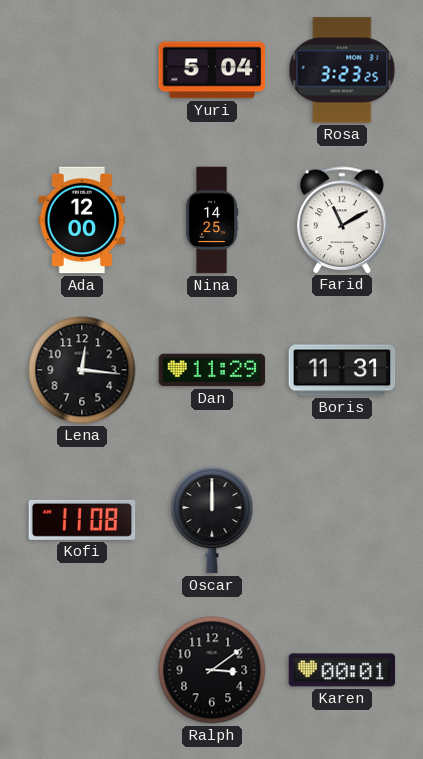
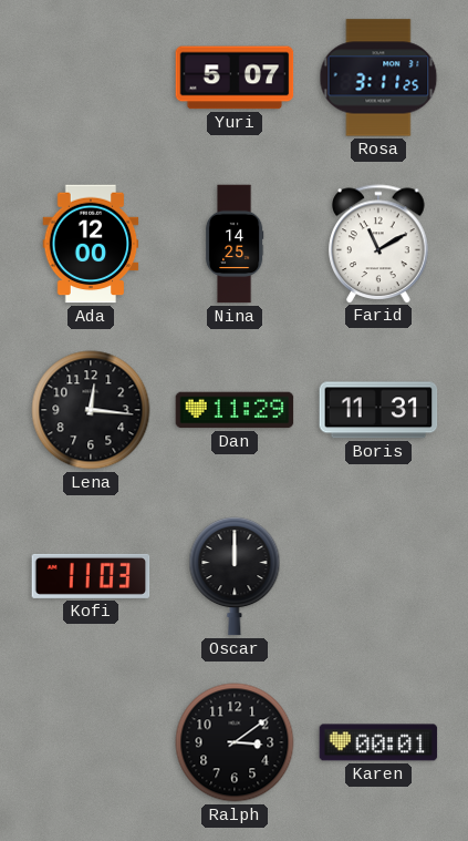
Yuri: 5:04 -> 5:07 (235, 78)
Rosa: 3:23 -> 3:11 (378, 78)
Kofi: 11:08 -> 11:03 (91, 576)
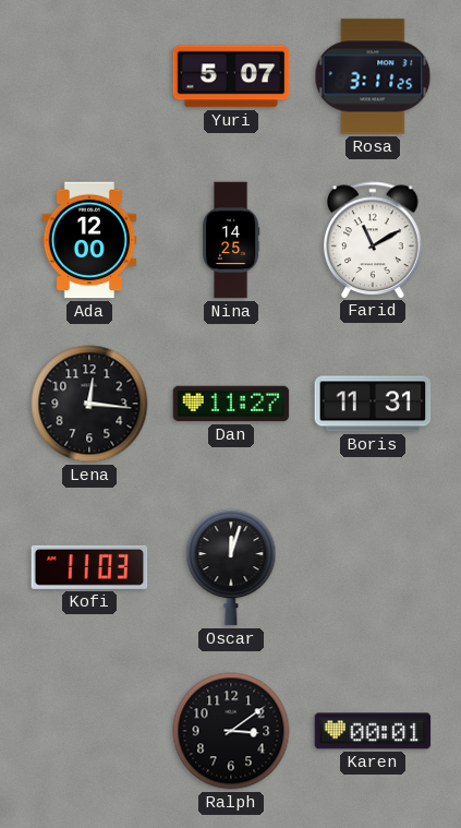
Dan: 11:29 -> 11:27 (231, 404)
Oscar: 12:00 -> 12:03 (231, 567)
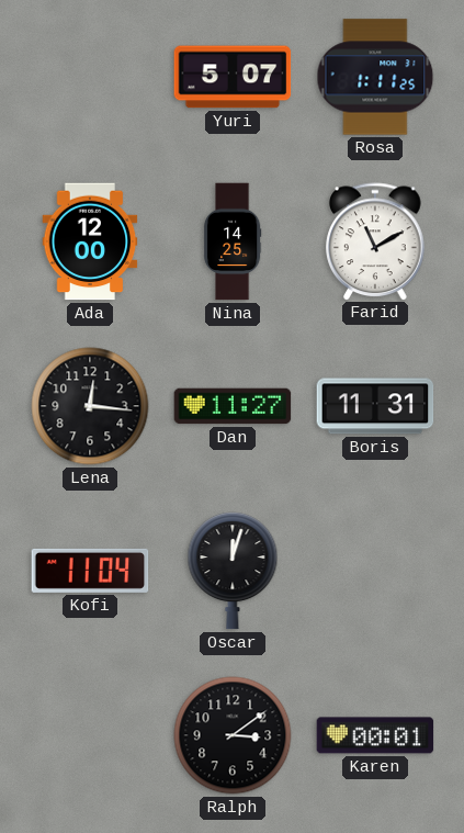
Rosa: 3:11 -> 1:11 (375, 77)
Kofi: 11:03 -> 11:04 (90, 571)
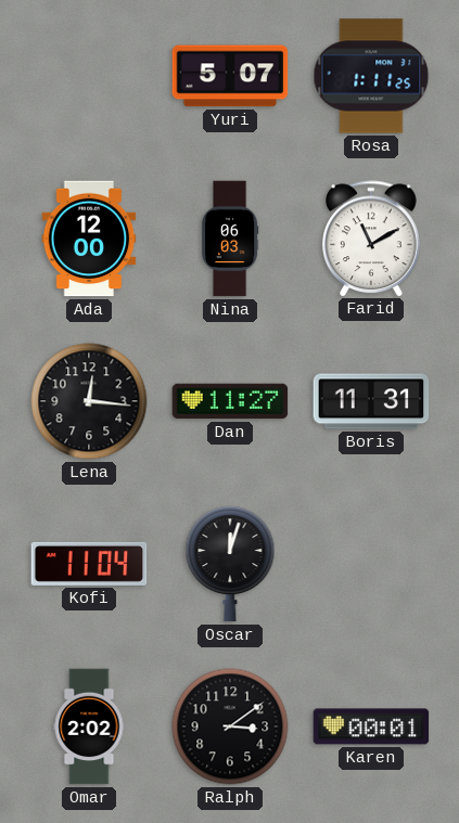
Nina: 14:25 -> 06:03 (230, 239)
Omar: none -> 2:02 (89, 726)
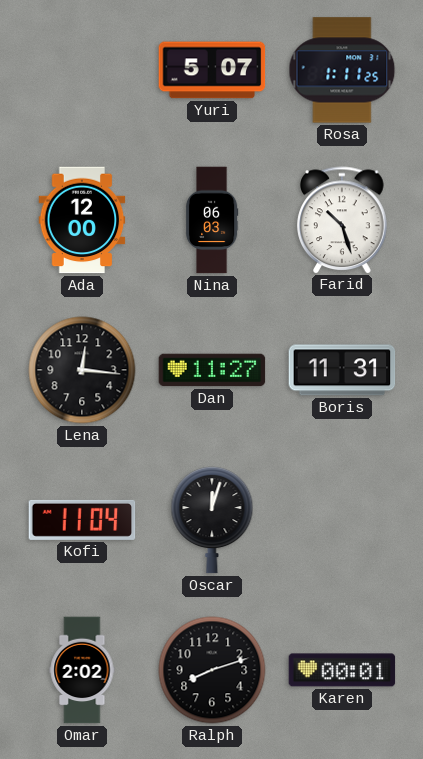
Farid: 11:10 -> 10:27 (342, 220)
Ralph: 3:09 -> 8:12 (212, 670)
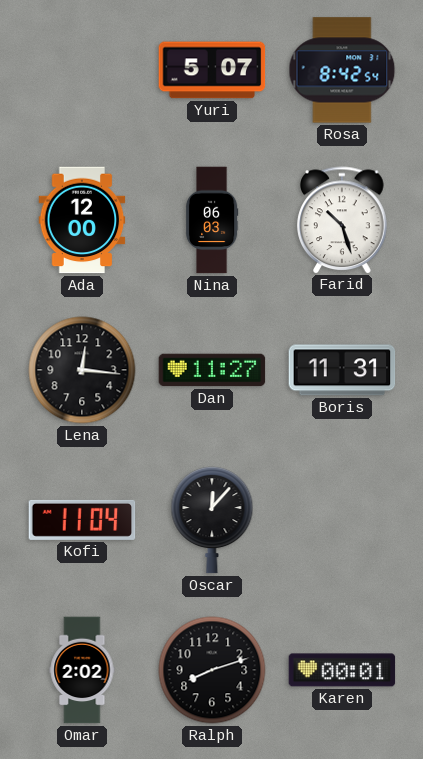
Rosa: 1:11 -> 8:42 (342, 70)
Oscar: 12:03 -> 12:07 (212, 520)
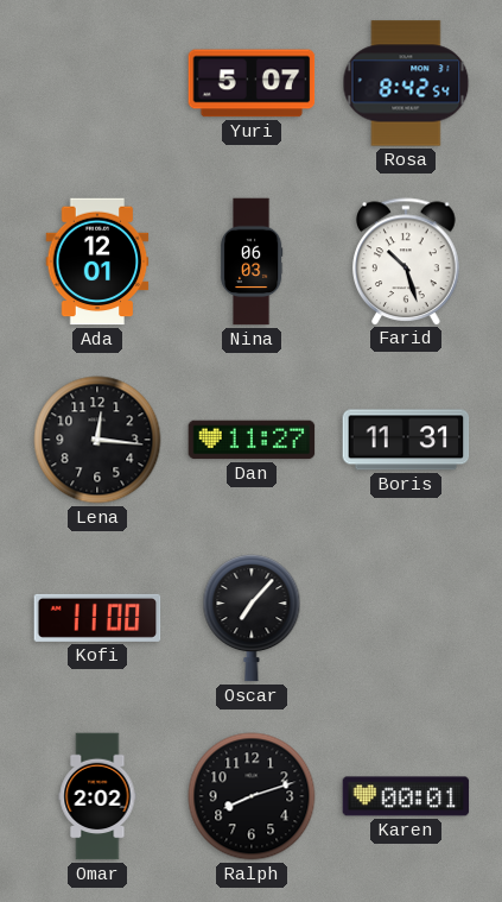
Ada: 12:00 -> 12:01 (97, 261)
Kofi: 11:04 -> 11:00 (97, 618)
Oscar: 12:07 -> 7:07 (252, 618)
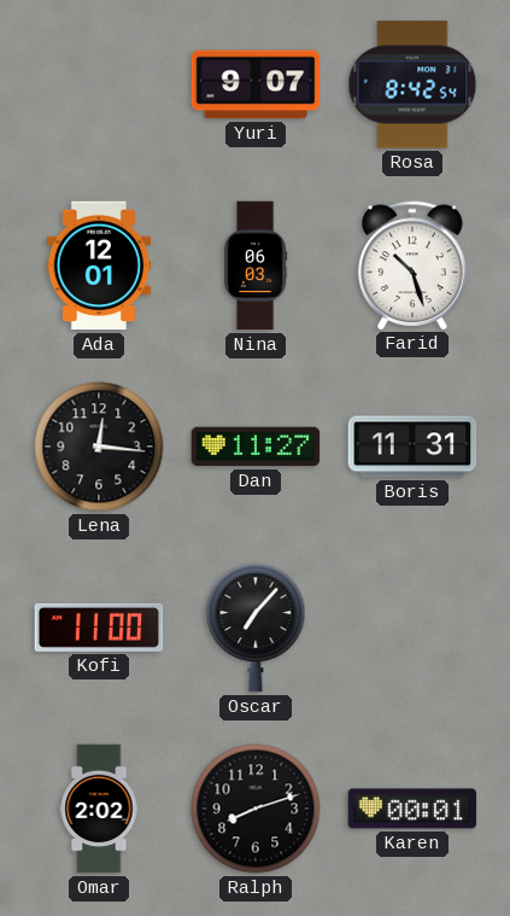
Yuri: 5:07 -> 9:07 (256, 84)
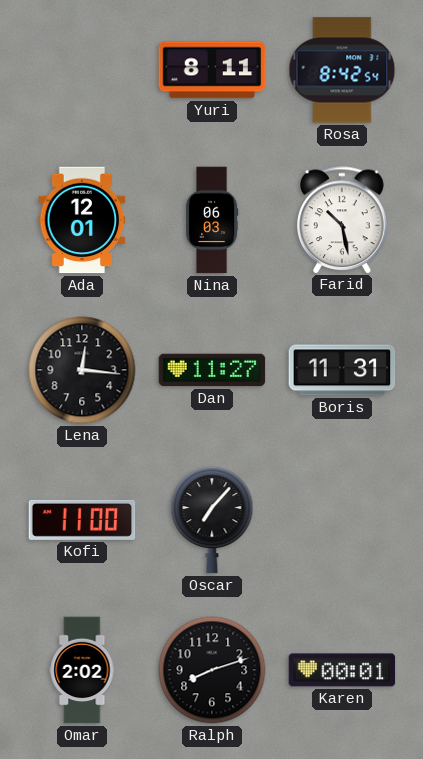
Yuri: 9:07 -> 8:11 (212, 70)
Farid: 10:27 -> 10:28 (342, 220)
